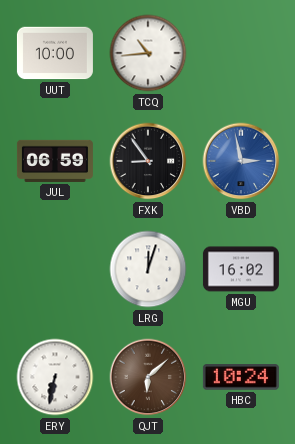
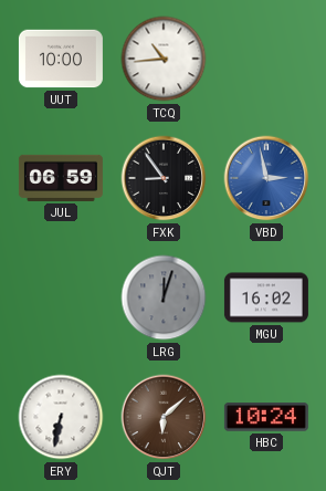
LRG dial: white -> grey (164, 297)
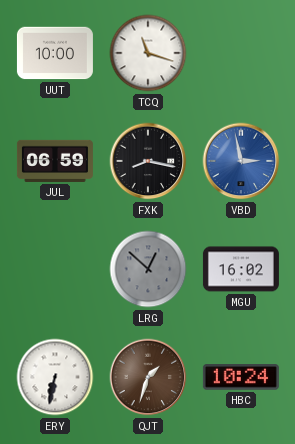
TCQ: 10:44 -> 11:18 (148, 53)
FXK: 8:54 -> 8:17 (148, 161)
LRG: 12:03 -> 12:52 (148, 269)
QJT: 6:08 -> 1:33 (148, 377)
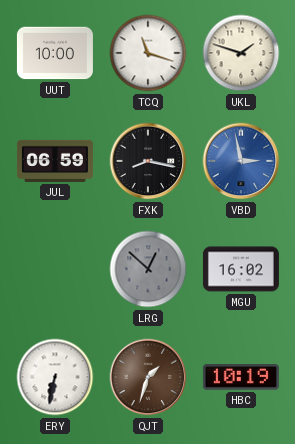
UKL: none -> 1:48 (241, 53)
HBC: 10:24 -> 10:19 (241, 377)
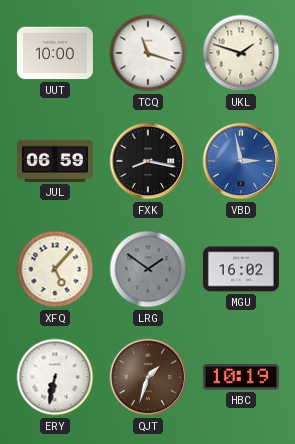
XFQ: none -> 5:07 (55, 269)
LRG: 12:52 -> 1:51 (148, 269)
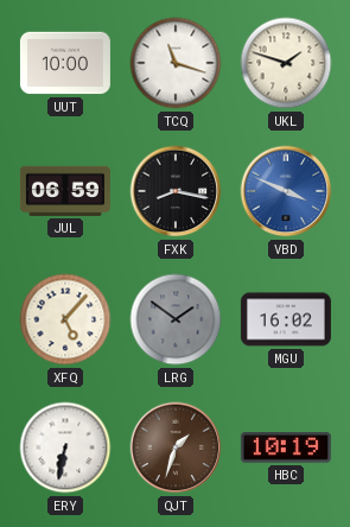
VBD: 2:58 -> 3:49 (286, 191)
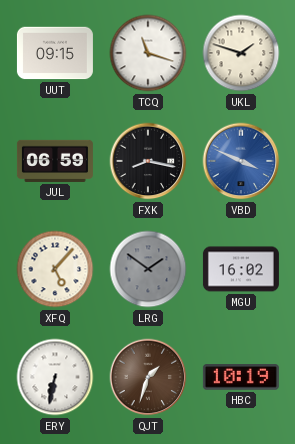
UUT: 10:00 -> 09:15 (55, 53)
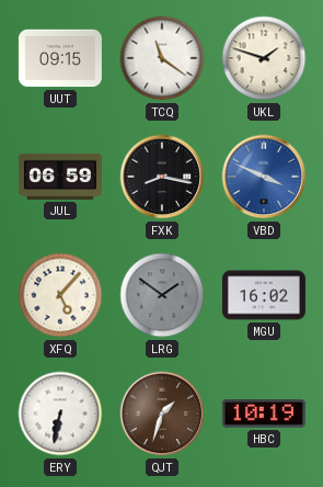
TCQ: 11:18 -> 11:21 (162, 58)
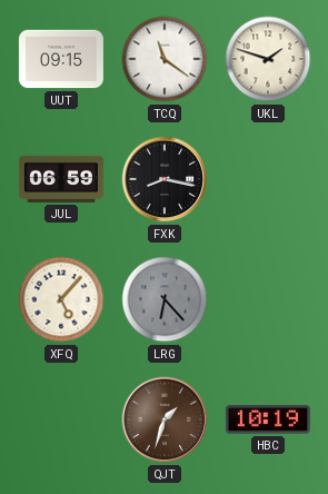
VBD: 3:49 -> none (264, 177)
LRG: 1:51 -> 6:23 (165, 299)
MGU: 16:02 -> none (264, 295)
ERY: 6:32 -> none (60, 414)
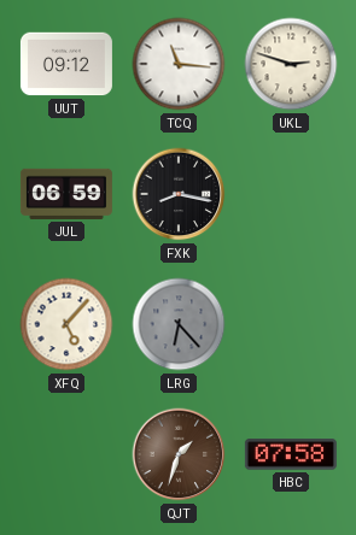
UUT: 09:15 -> 09:12 (66, 64)
TCQ: 11:21 -> 11:16 (179, 64)
UKL: 1:48 -> 2:48 (291, 64)
HBC: 10:19 -> 07:58 (291, 454)
